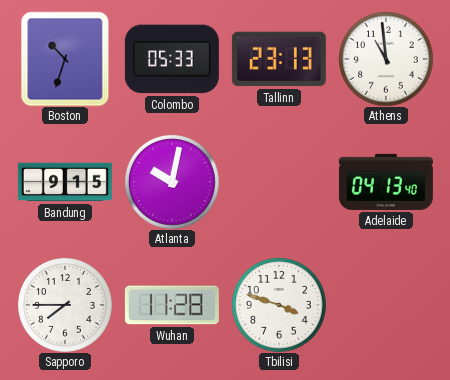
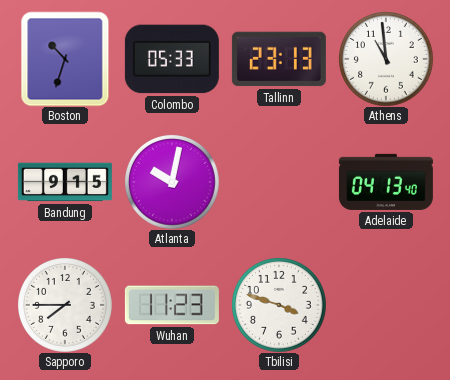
Wuhan: 11:28 -> 11:23 (172, 305)
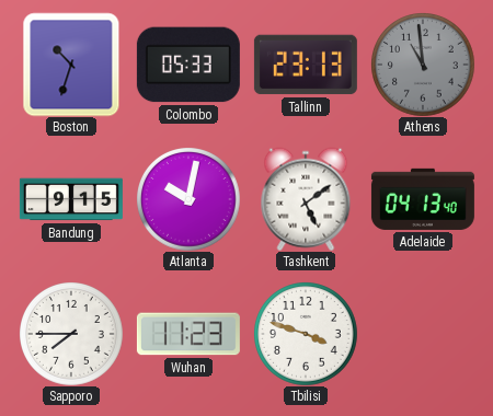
Athens dial: white -> grey (423, 65)
Tashkent: none -> 5:09 (306, 199)
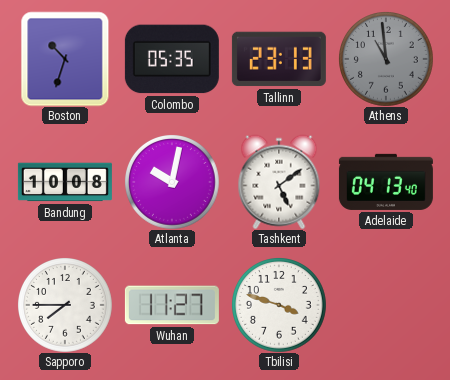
Colombo: 05:33 -> 05:35 (172, 59)
Bandung: 9:15 -> 10:08 (65, 182)
Wuhan: 11:23 -> 11:27 (172, 305)
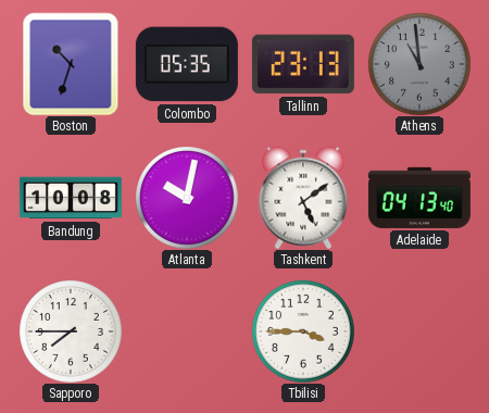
Wuhan: 11:27 -> none (172, 305)
Tbilisi: 3:48 -> 3:45 (303, 331)
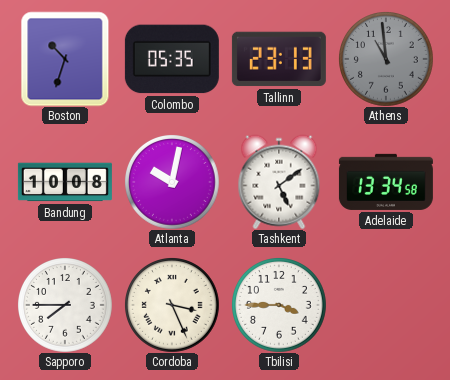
Adelaide: 04:13 -> 13:34 (386, 182)
Cordoba: none -> 3:26 (172, 305)
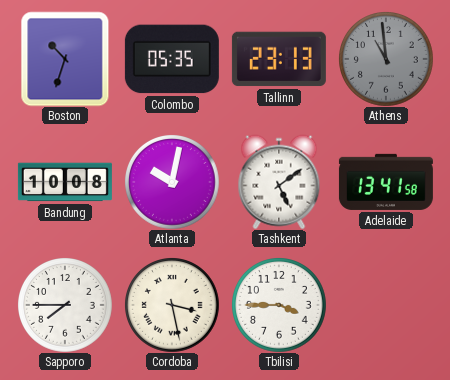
Adelaide: 13:34 -> 13:41 (386, 182)
Cordoba: 3:26 -> 3:28 (172, 305)
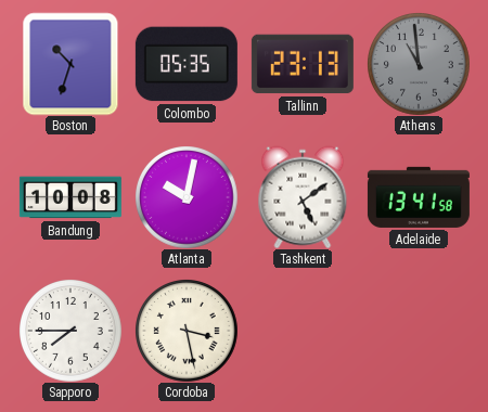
Tbilisi: 3:45 -> none (279, 305)
